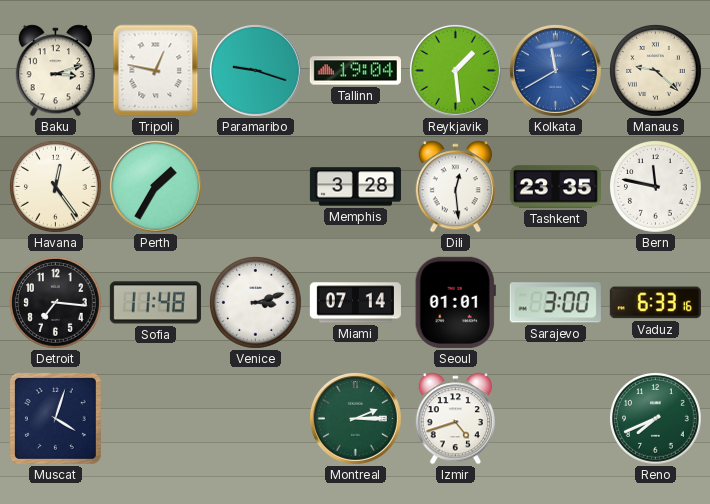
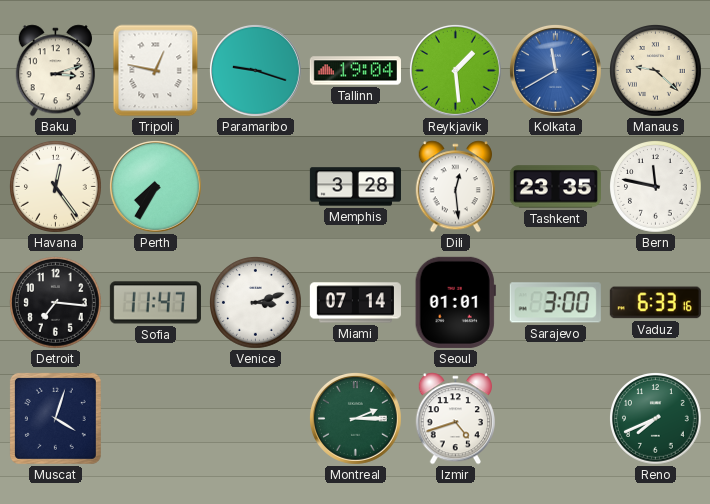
Perth: 1:35 -> 7:35 (155, 186)
Sofia: 11:48 -> 11:47 (155, 303)
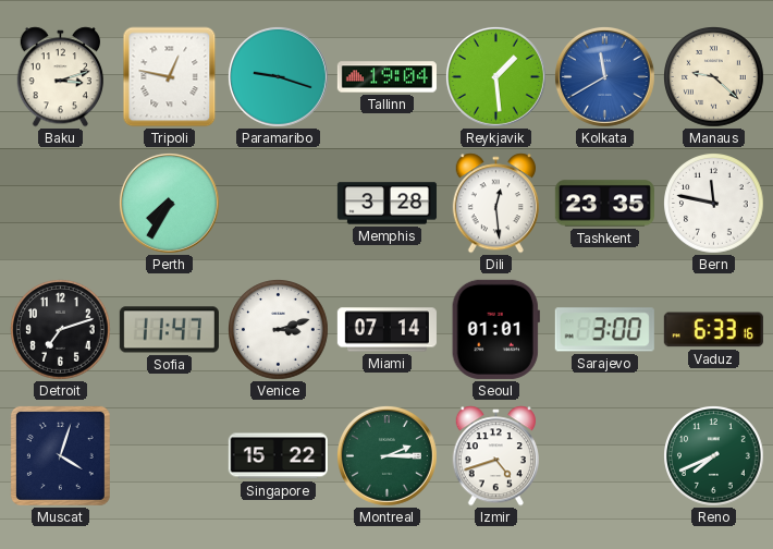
Havana: 12:24 -> none (56, 187)
Detroit: 7:16 -> 7:12 (61, 330)
Singapore: none -> 15:22 (278, 456)
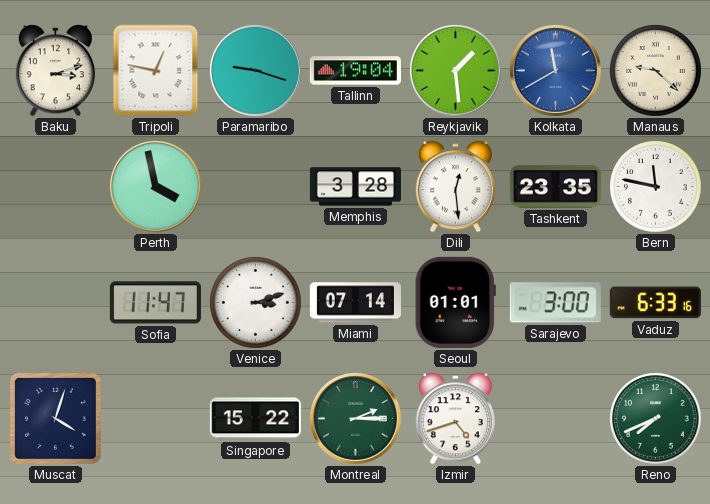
Perth: 7:35 -> 3:58 (155, 186)
Detroit: 7:12 -> none (61, 330)
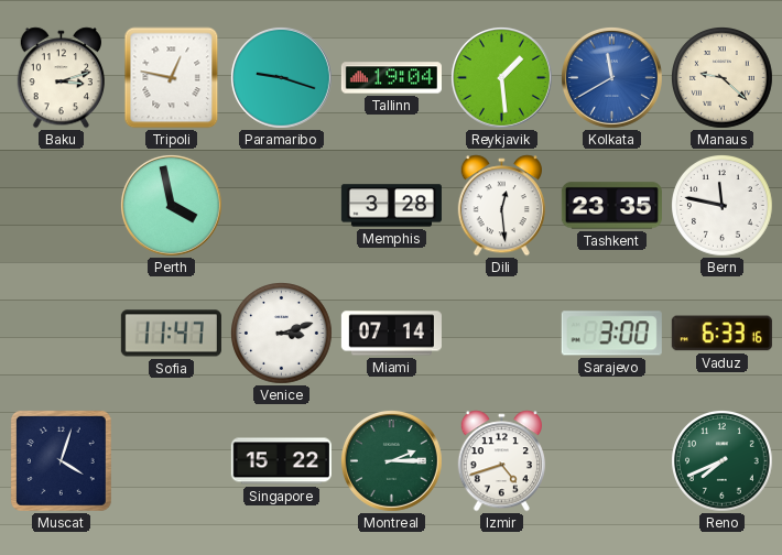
Seoul: 01:01 -> none (455, 302)
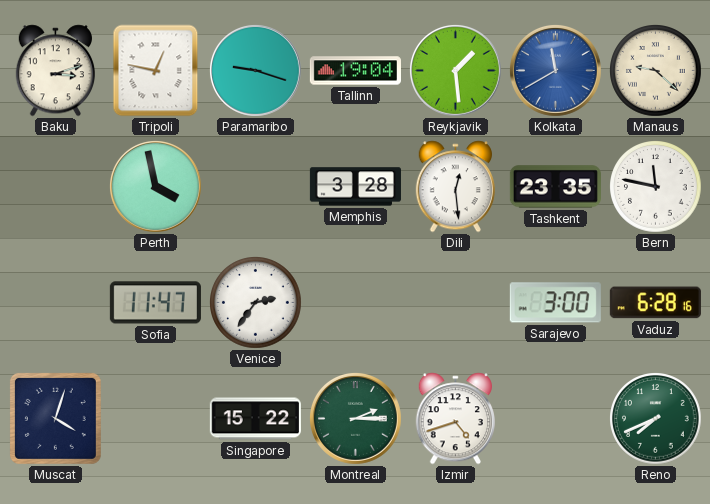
Venice: 3:12 -> 2:36 (256, 303)
Miami: 07:14 -> none (391, 334)
Vaduz: 6:33 -> 6:28 (655, 303)
